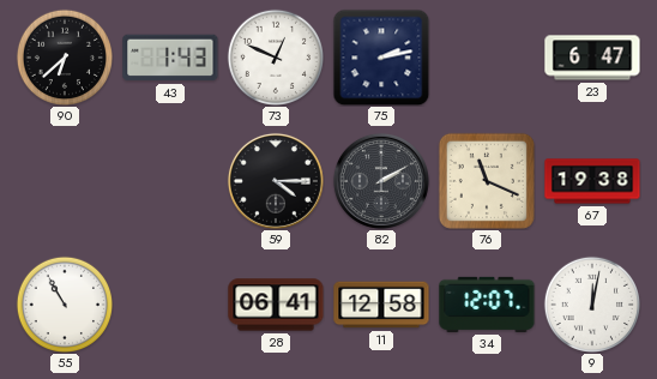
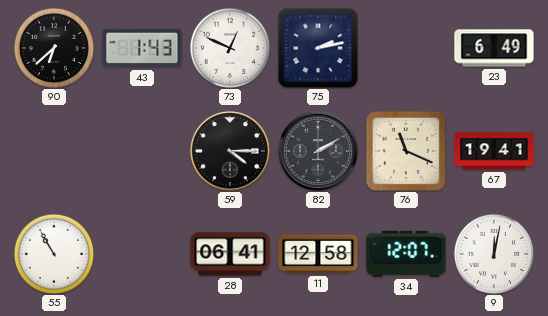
23: 6:47 -> 6:49 (494, 48)
67: 19:38 -> 19:41 (494, 151)
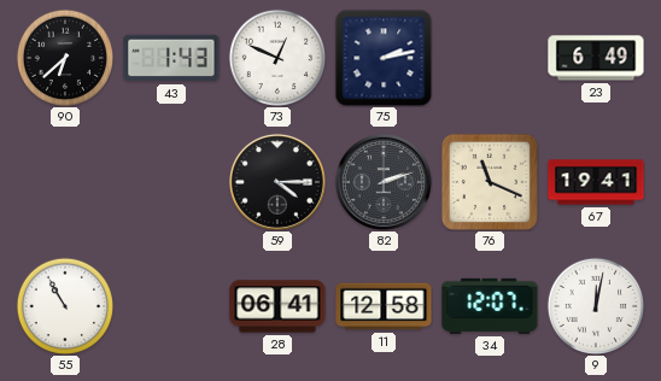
82: 2:10 -> 2:12 (384, 182)
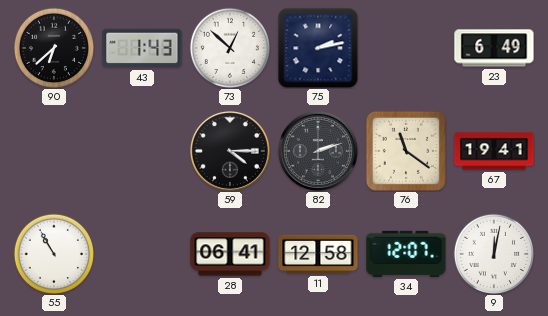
73: 12:49 -> 12:52 (229, 47)
76: 11:19 -> 11:21 (406, 151)
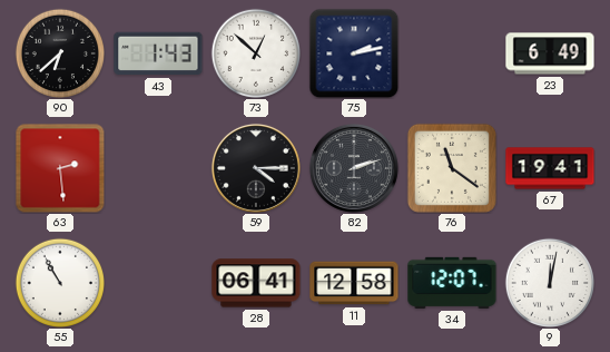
63: none -> 2:29 (60, 168)
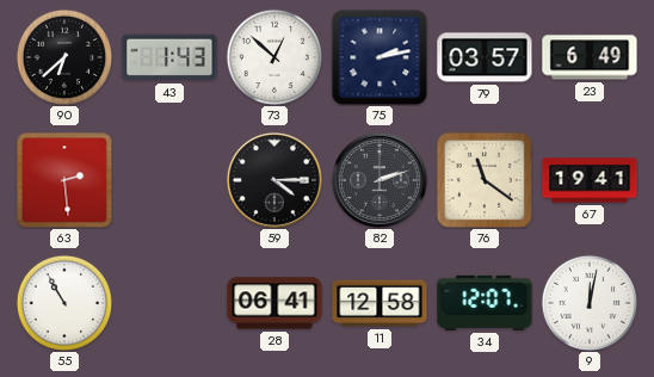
79: none -> 03:57 (485, 57)
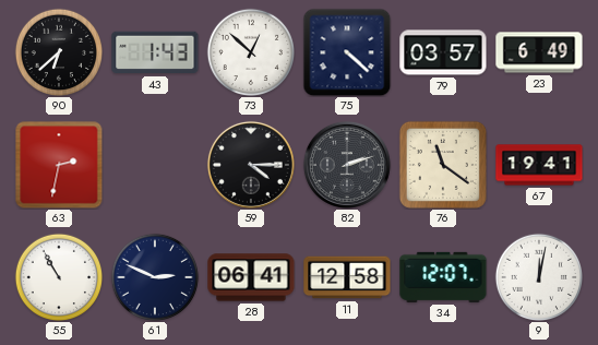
75: 2:13 -> 4:22 (347, 52)
63: 2:29 -> 2:32 (59, 165)
61: none -> 2:49 (154, 276)
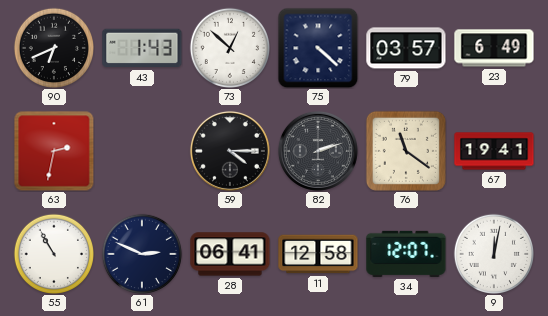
90: 6:38 -> 6:41 (53, 47)
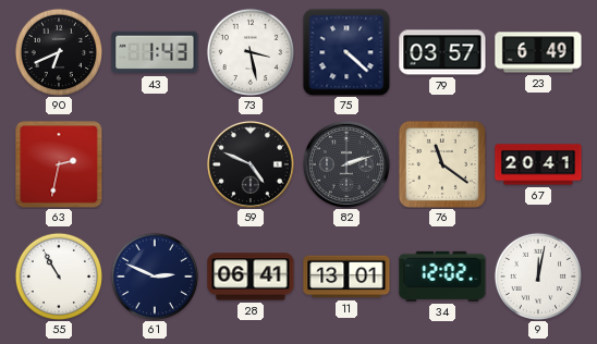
73: 12:52 -> 3:28 (249, 51)
59: 4:15 -> 4:49 (251, 164)
67: 19:41 -> 20:41 (538, 164)
11: 12:58 -> 13:01 (346, 277)
34: 12:07 -> 12:02 (442, 277)
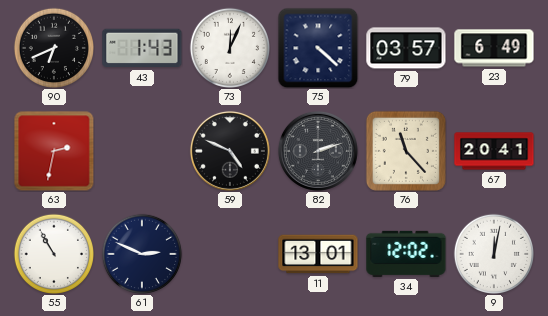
73: 3:28 -> 12:04 (229, 47)
76: 11:21 -> 11:23 (406, 151)
28: 06:41 -> none (251, 277)
